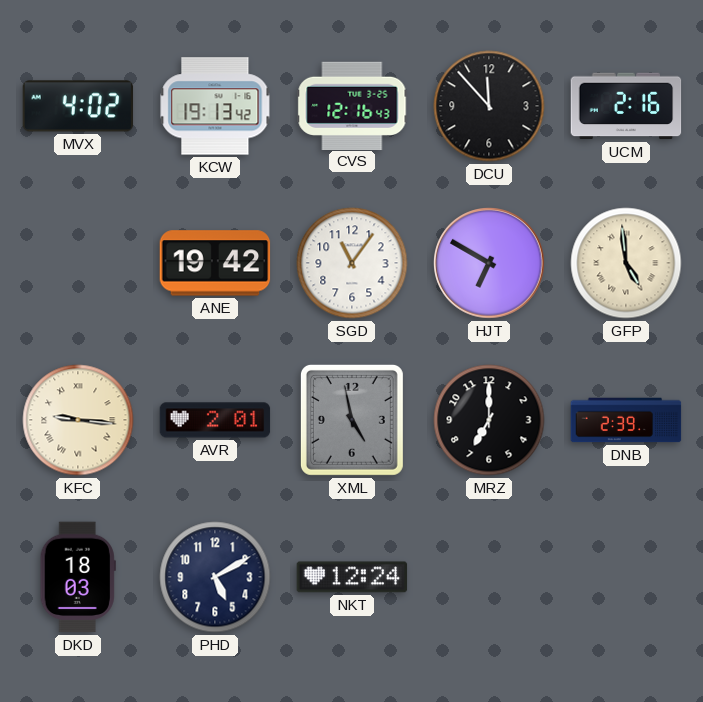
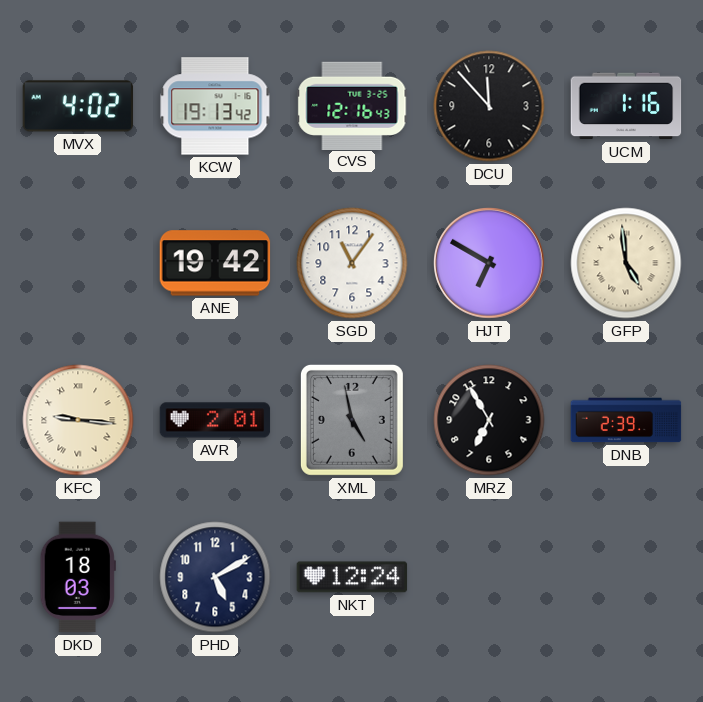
UCM: 2:16 -> 1:16 (626, 106)
MRZ: 7:00 -> 6:55 (489, 420)
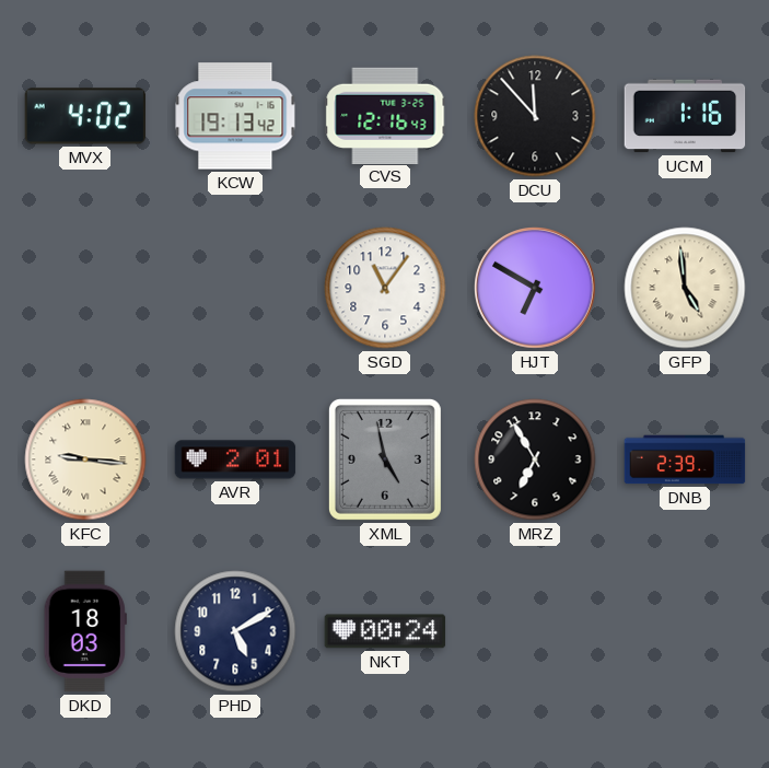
ANE: 19:42 -> none (215, 263)
NKT: 12:24 -> 00:24 (385, 631)
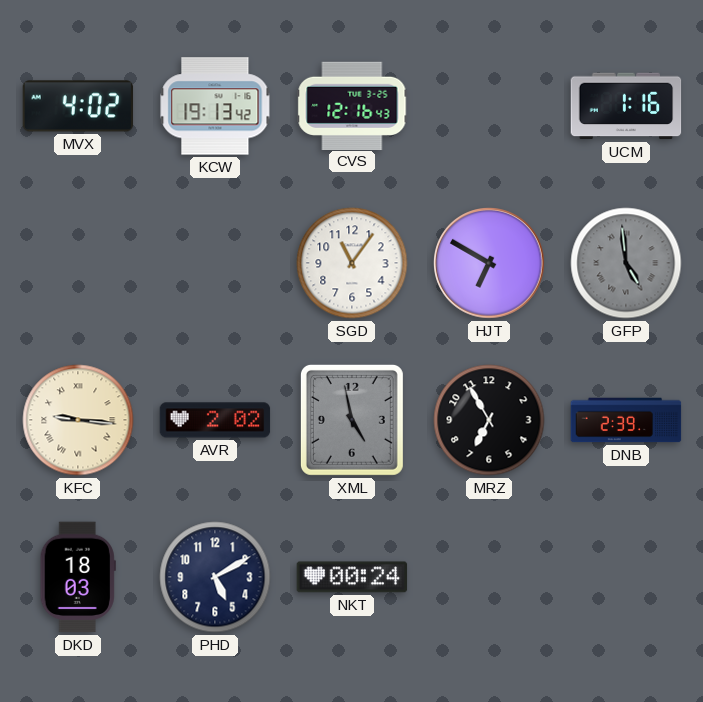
DCU: 11:53 -> none (535, 116)
GFP dial: cream -> grey (626, 263)
AVR: 2:01 -> 2:02 (215, 420)
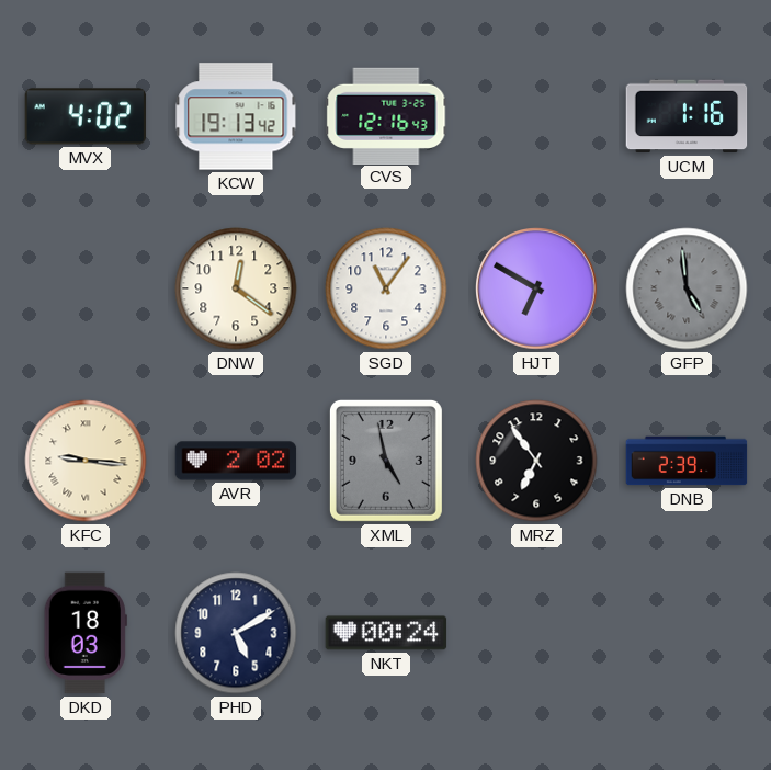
DNW: none -> 12:21 (236, 288)
MRZ: 6:55 -> 6:54 (536, 461)
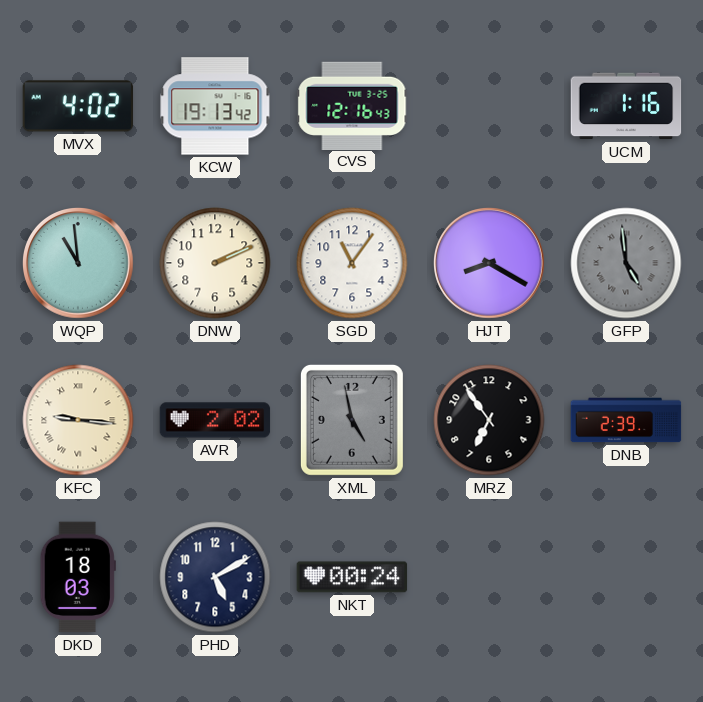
WQP: none -> 10:59 (79, 264)
DNW: 12:21 -> 2:11 (215, 263)
HJT: 6:50 -> 8:20 (490, 264)
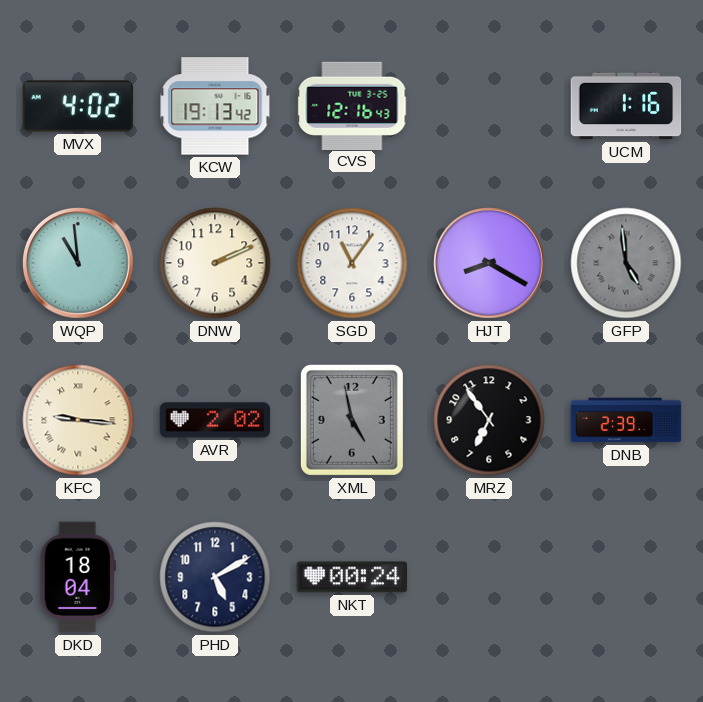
DKD: 18:03 -> 18:04 (78, 577)
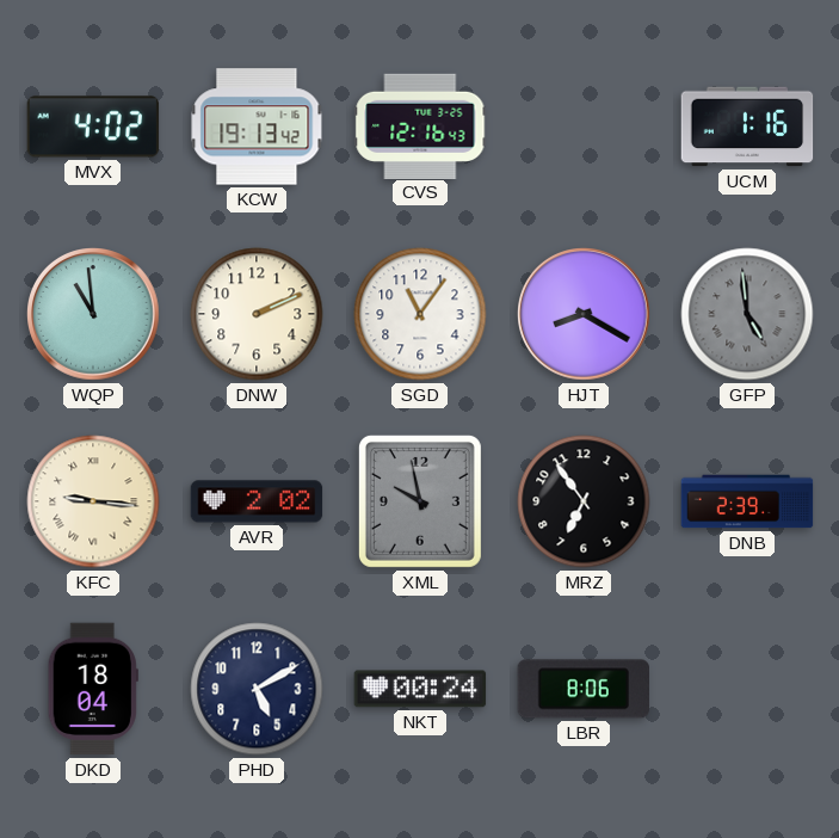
XML: 4:58 -> 9:58 (420, 501)
LBR: none -> 8:06 (584, 689)
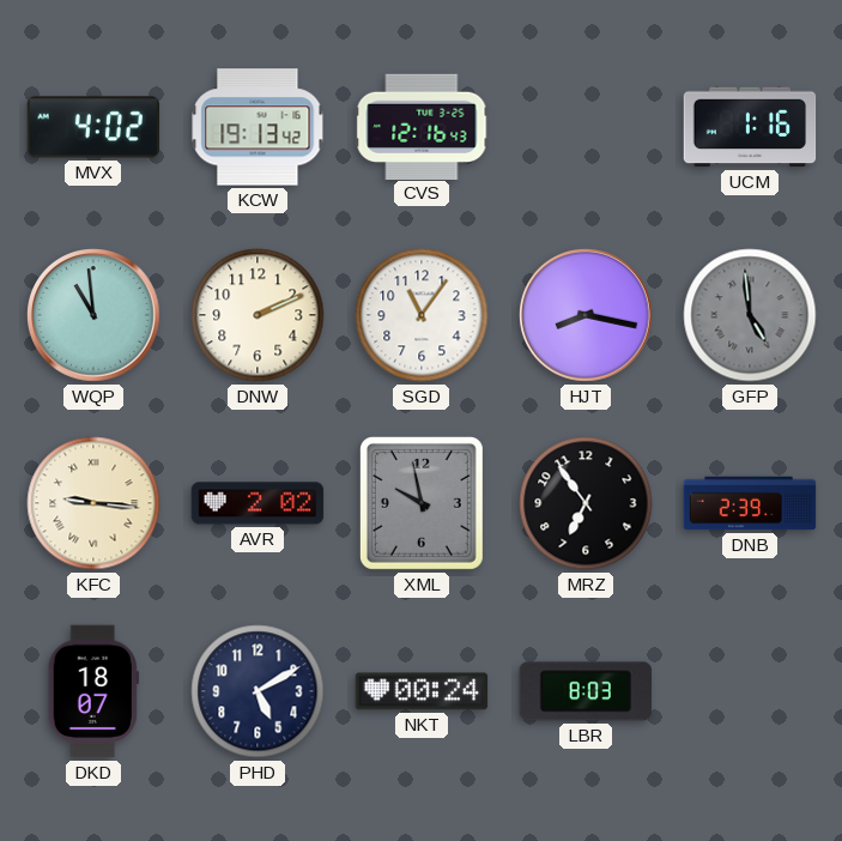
HJT: 8:20 -> 8:17 (587, 316)
DKD: 18:04 -> 18:07 (93, 691)
LBR: 8:06 -> 8:03 (586, 691)
